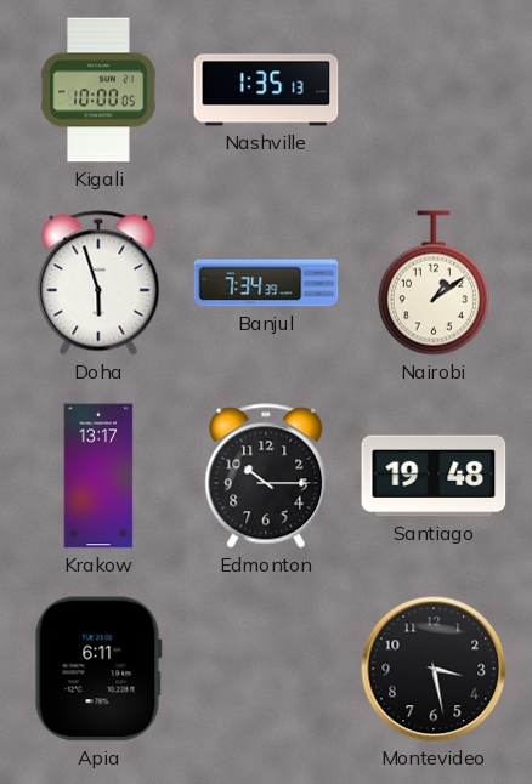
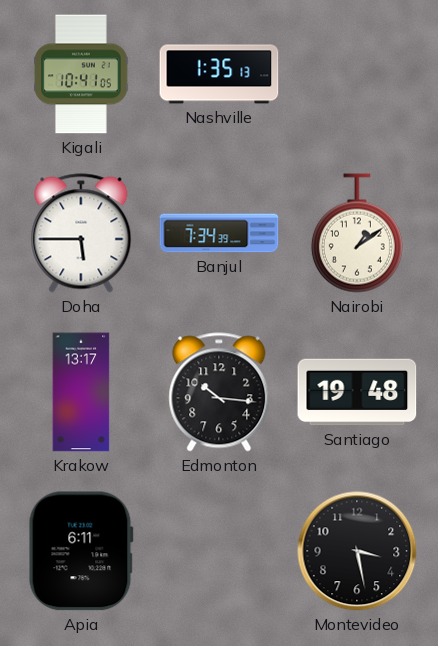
Kigali: 10:00 -> 10:41 (81, 74)
Doha: 5:57 -> 5:45 (81, 233)
Edmonton: 10:15 -> 10:16 (219, 392)
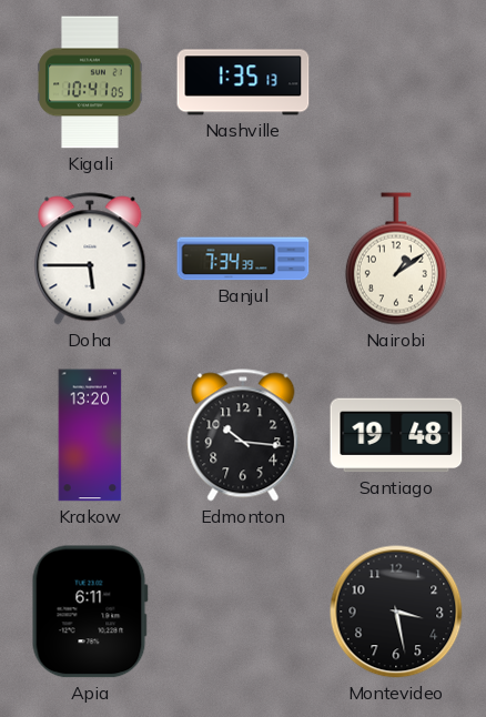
Krakow: 13:17 -> 13:20 (90, 435)
